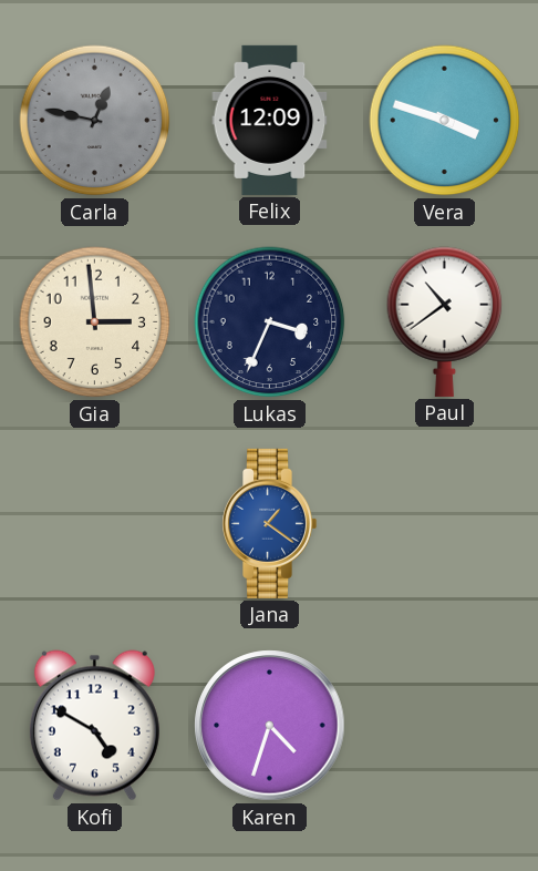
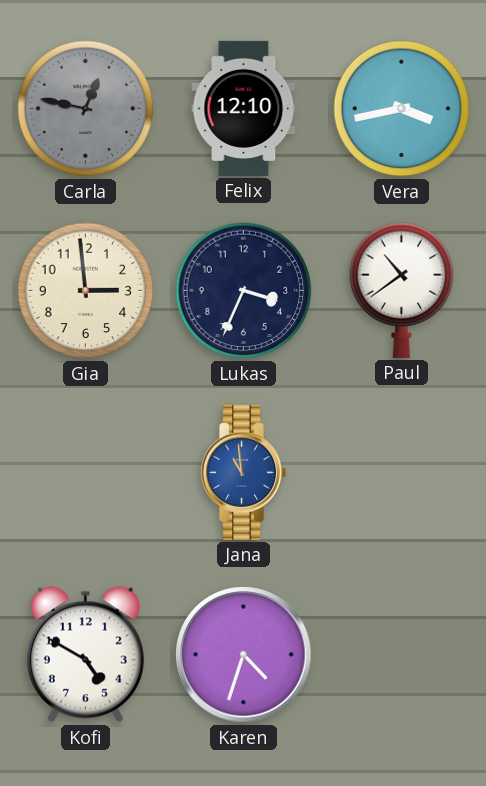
Felix: 12:09 -> 12:10 (244, 108)
Vera: 3:48 -> 3:43 (402, 109)
Jana: 1:21 -> 10:59 (244, 472)
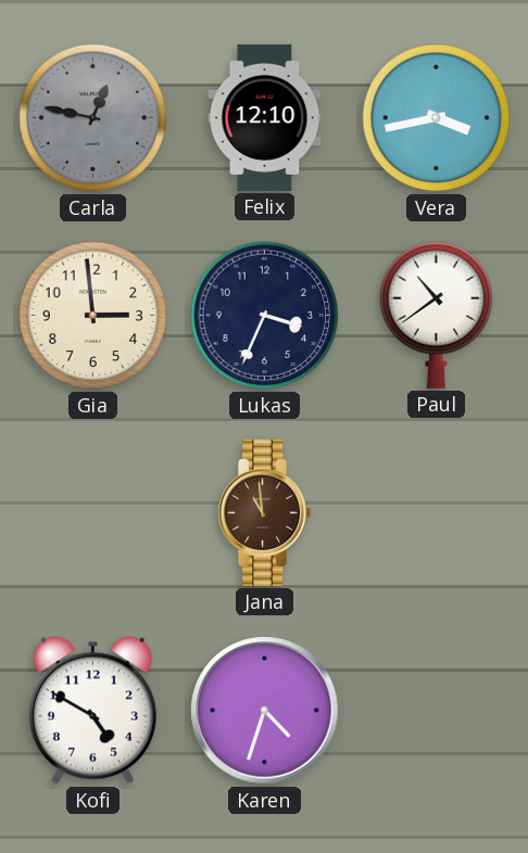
Jana dial: blue -> brown (265, 512)
